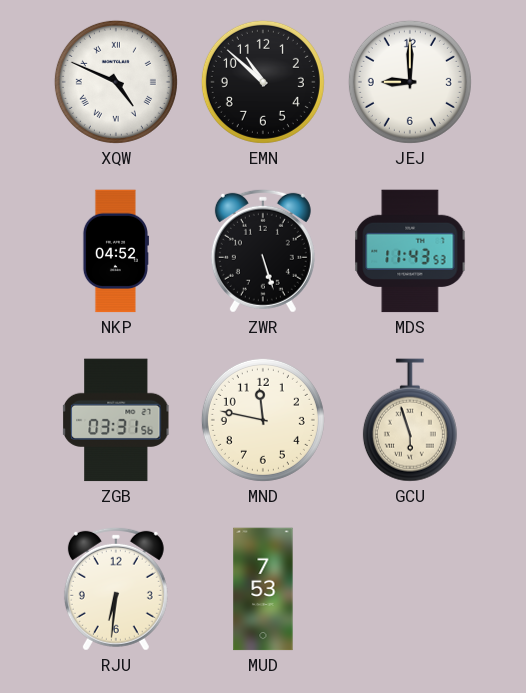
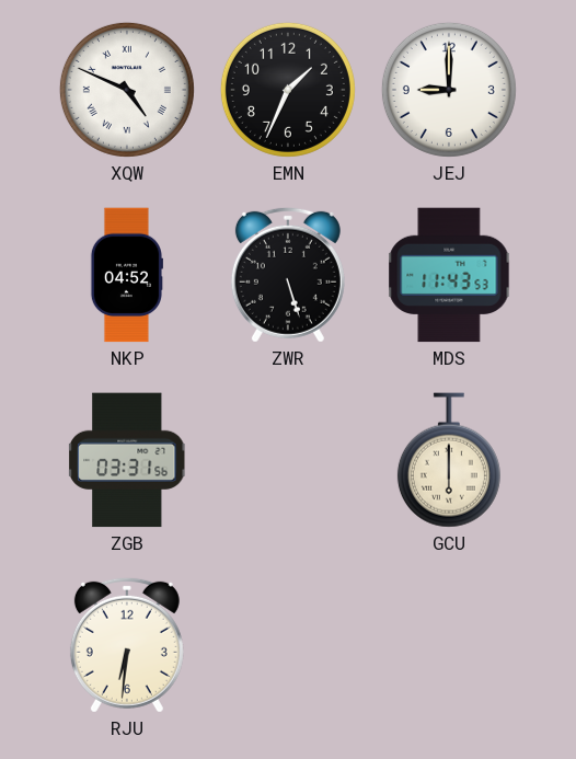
EMN: 10:52 -> 1:34 (288, 90)
MND: 11:47 -> none (263, 420)
GCU: 5:57 -> 6:00 (449, 460)
MUD: 7:53 -> none (263, 589)
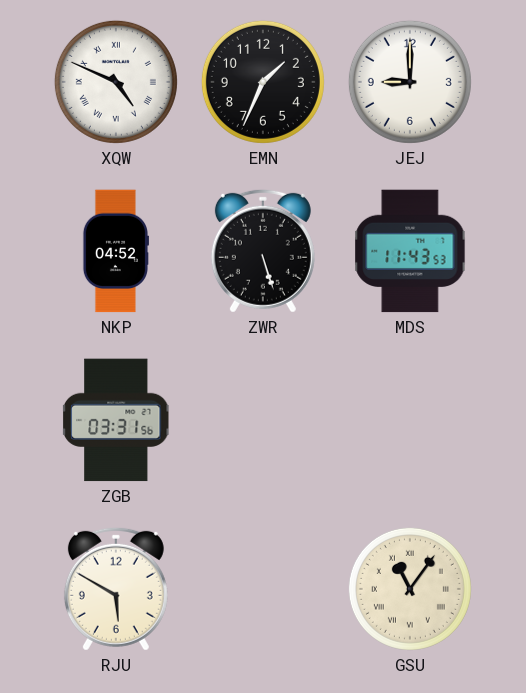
GCU: 6:00 -> none (449, 460)
RJU: 6:31 -> 5:50 (116, 589)
GSU: none -> 11:06 (410, 589)
